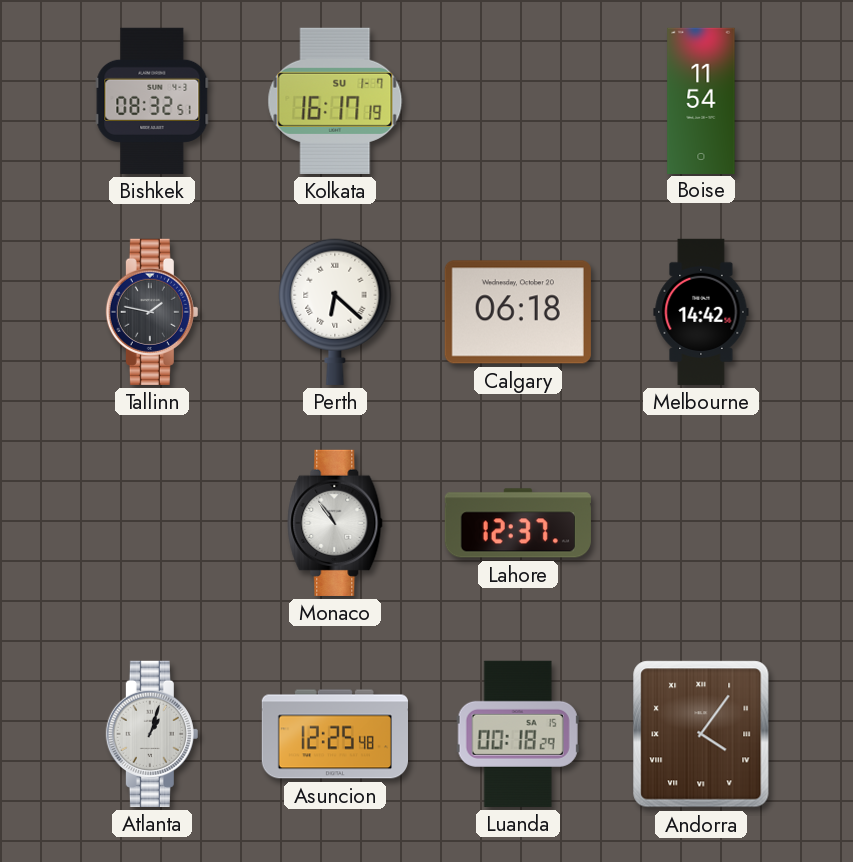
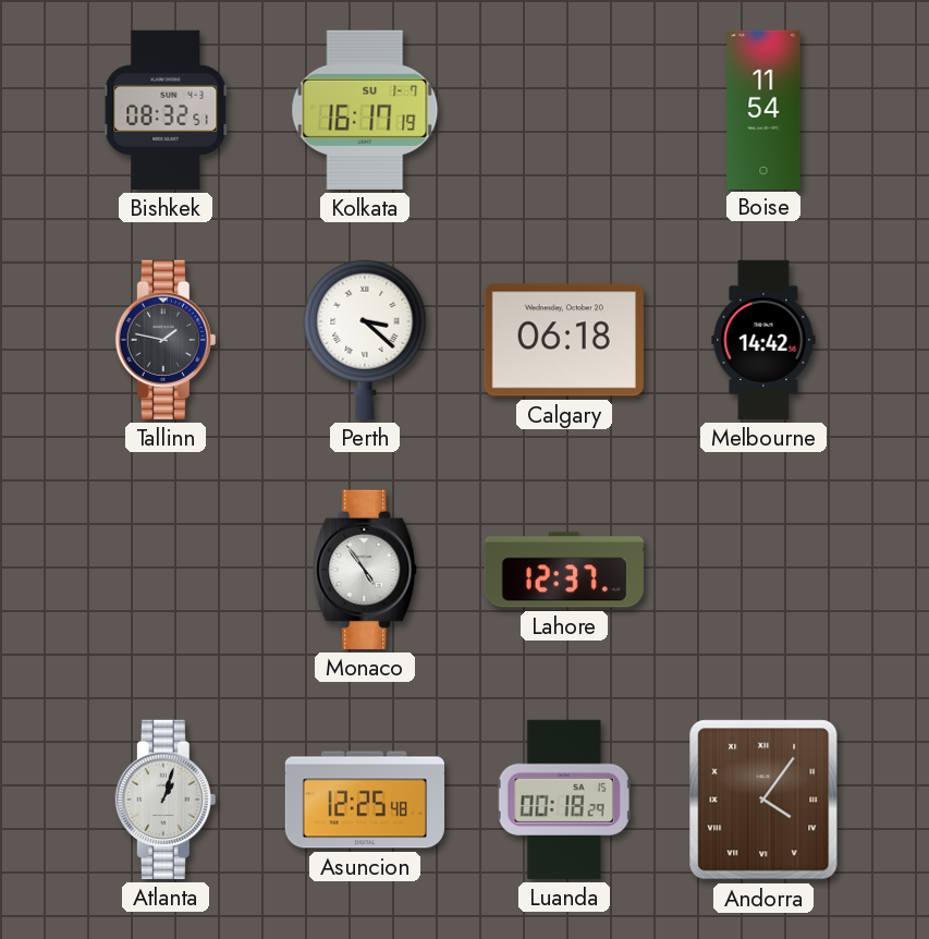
Perth: 6:22 -> 3:22 (365, 340)
Monaco: 10:54 -> 4:54 (365, 570)
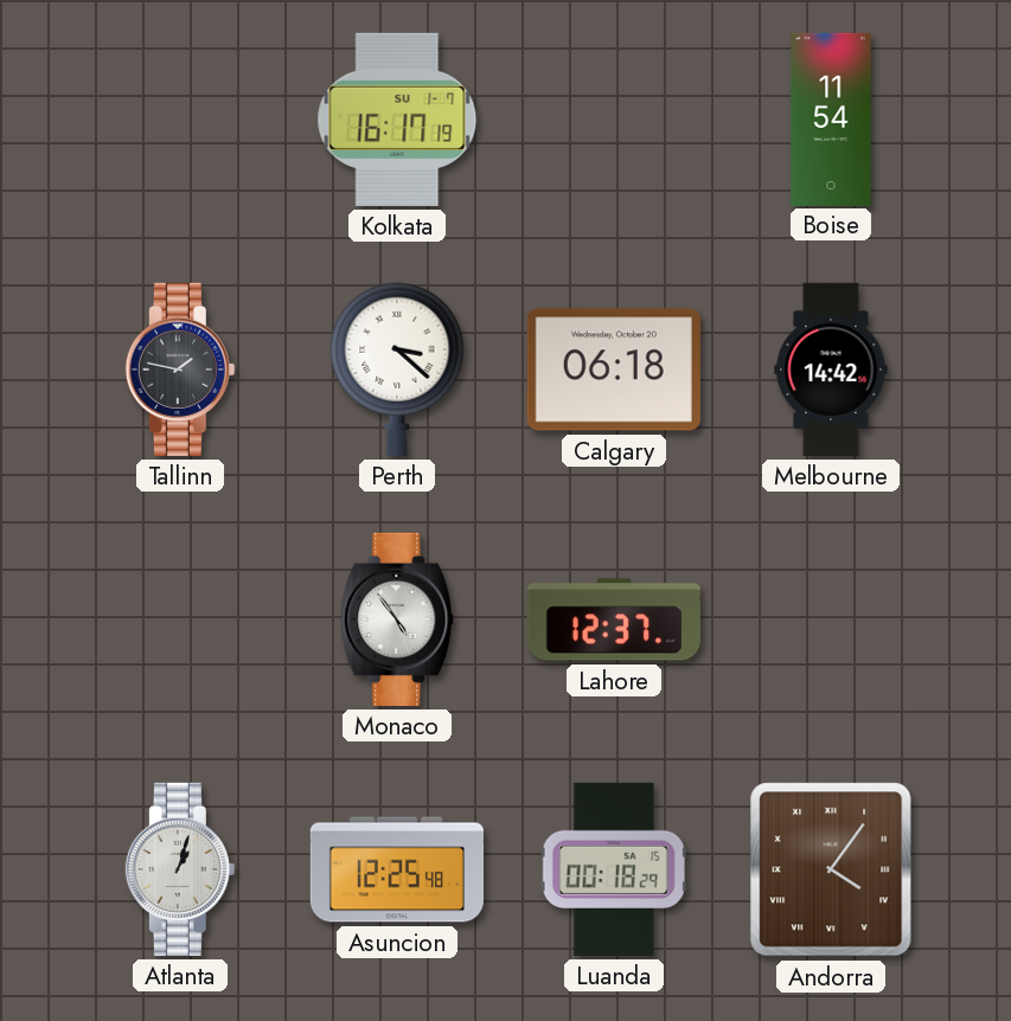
Bishkek: 08:32 -> none (166, 110)
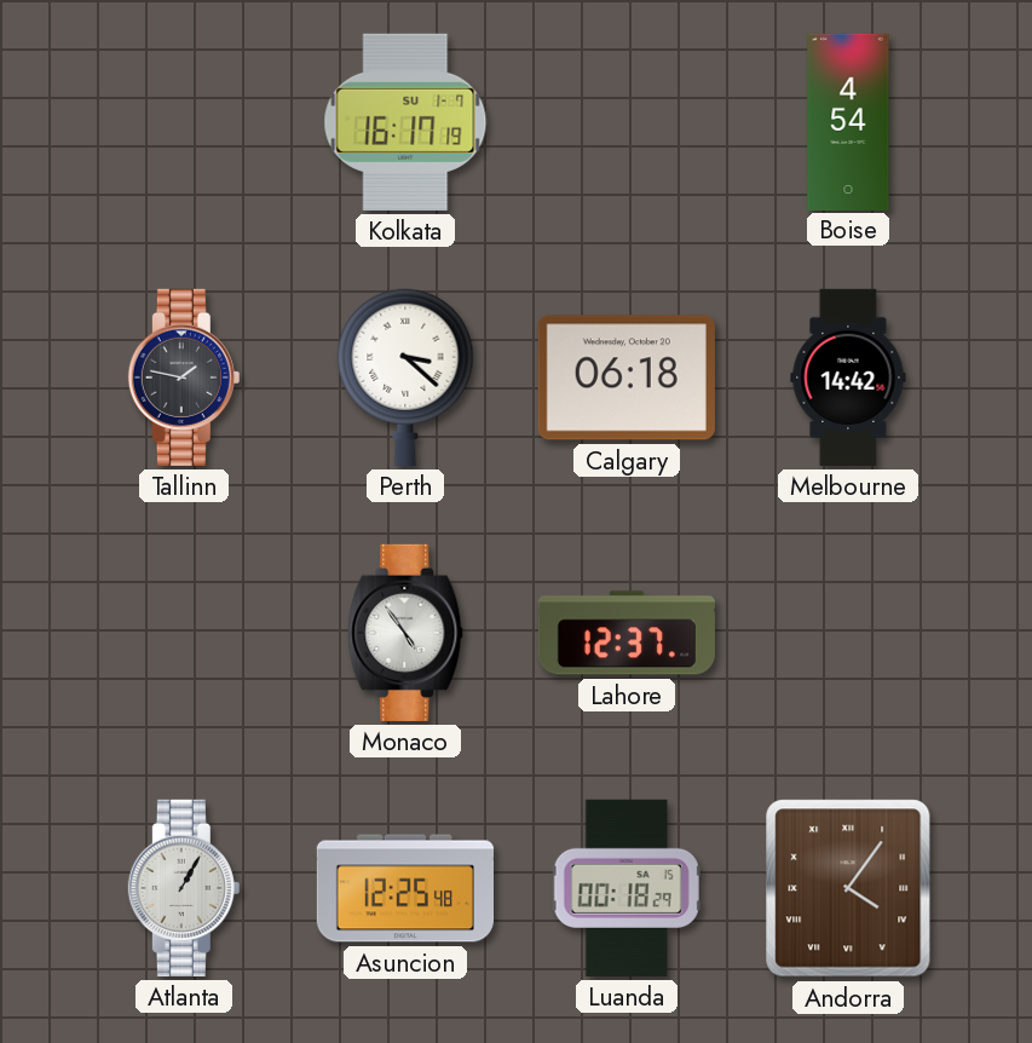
Boise: 11:54 -> 4:54 (848, 121)
Atlanta: 1:03 -> 1:05 (184, 888)
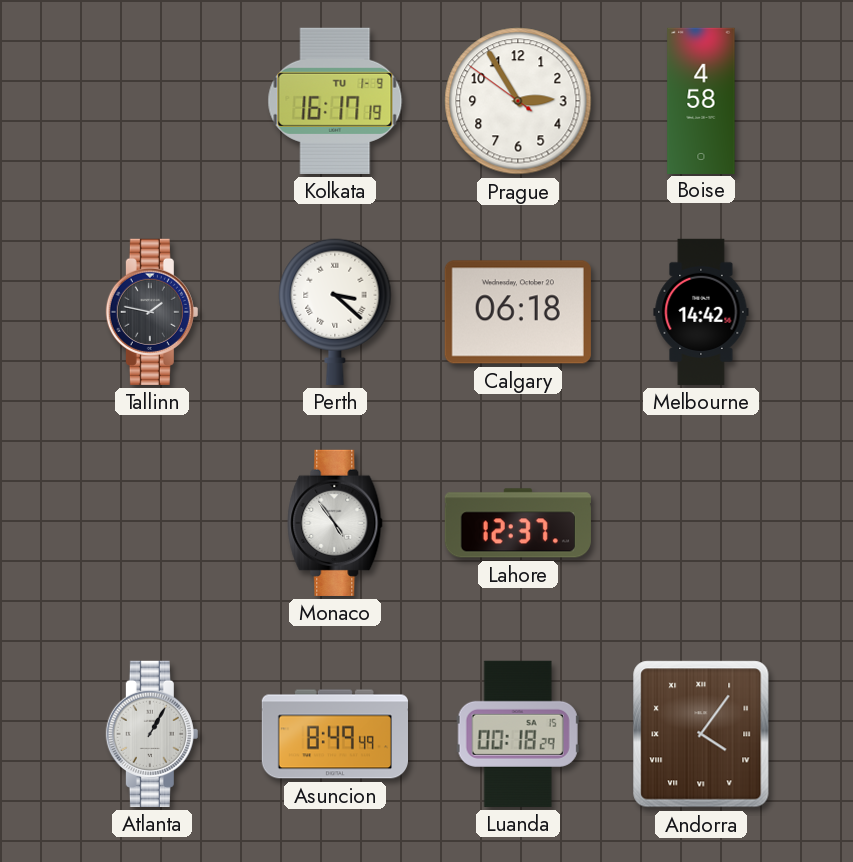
Kolkata date: SU 1-7 -> TU 1-9 (335, 101)
Prague: none -> 2:54 (518, 101)
Boise: 4:54 -> 4:58 (701, 100)
Asuncion: 12:25 -> 8:49 (334, 734)
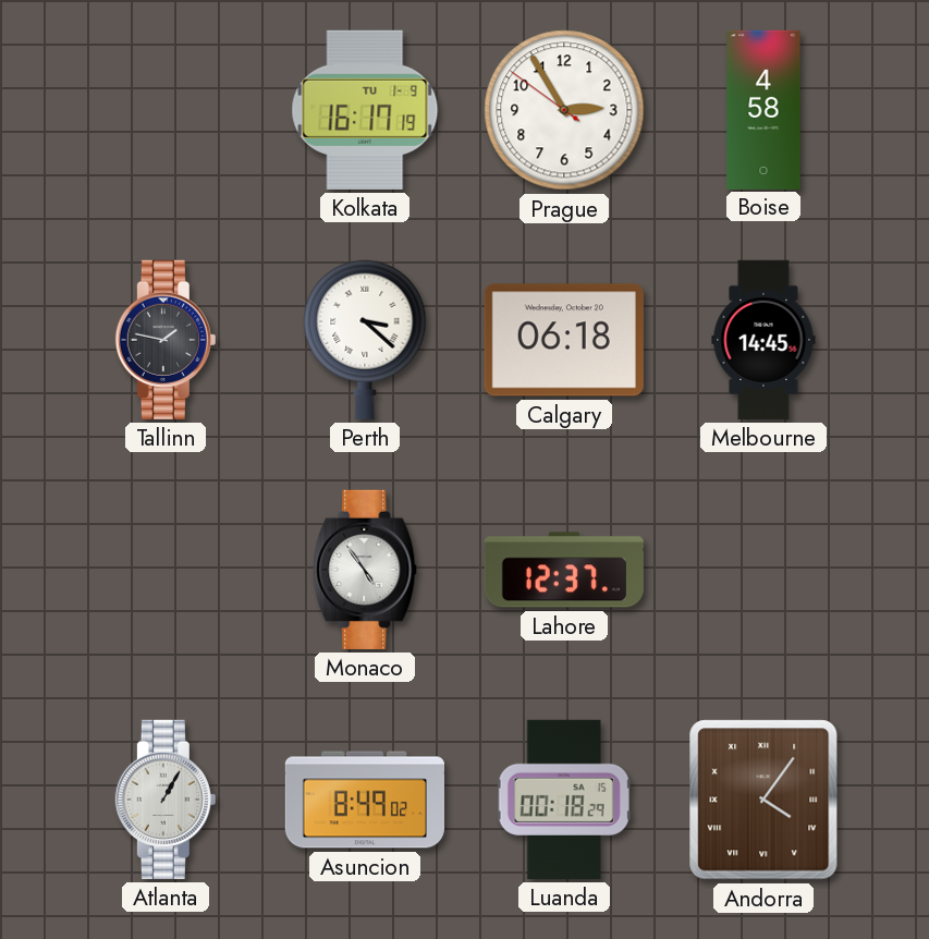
Melbourne: 14:42 -> 14:45 (763, 340)
Asuncion: 8:49:49 -> 8:49:02 (364, 800)
